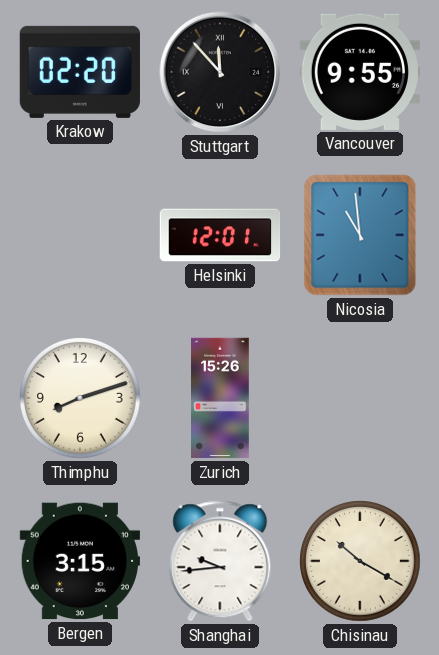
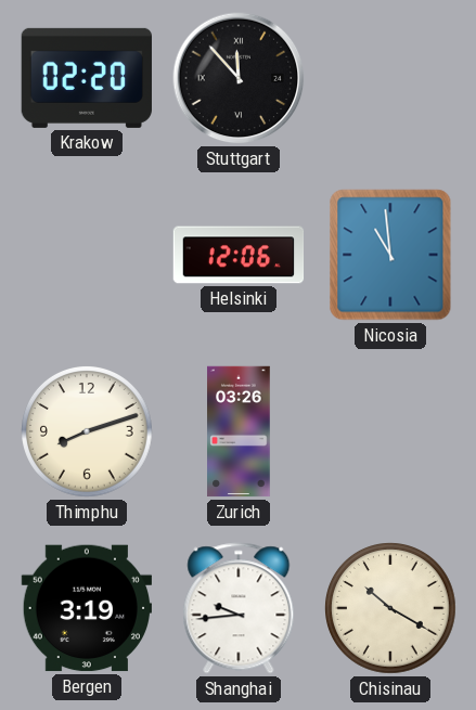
Vancouver: 9:55 -> none (359, 72)
Helsinki: 12:01 -> 12:06 (239, 255)
Zurich: 15:26 -> 03:26 (239, 431)
Bergen: 3:15 -> 3:19 (86, 608)
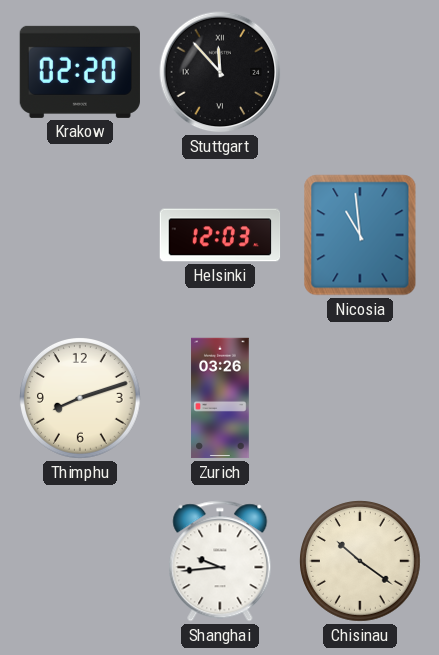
Helsinki: 12:06 -> 12:03 (220, 235)
Bergen: 3:19 -> none (86, 608)
Chisinau: 10:20 -> 10:21 (361, 562)
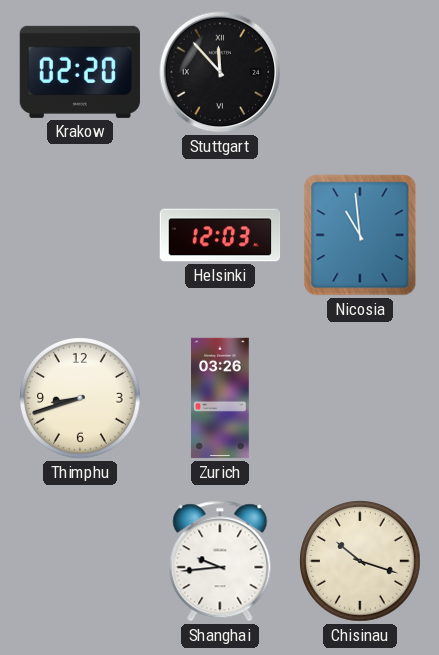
Thimphu: 8:12 -> 8:42 (81, 399)
Chisinau: 10:21 -> 10:18 (361, 562)
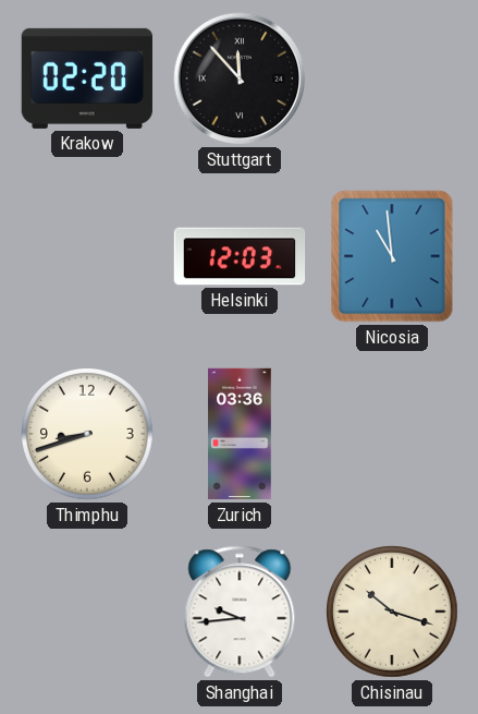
Zurich: 03:26 -> 03:36 (240, 434)
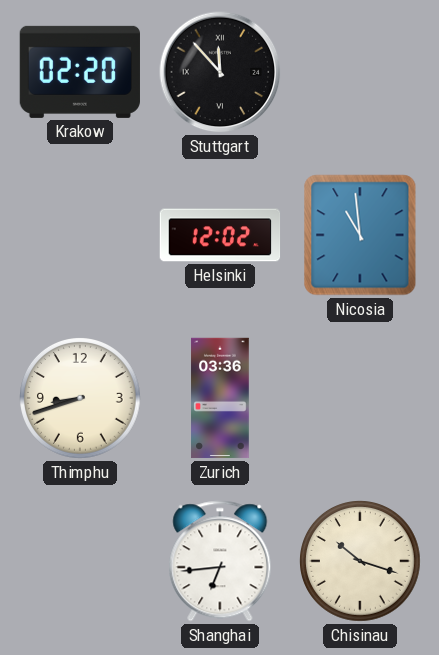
Helsinki: 12:03 -> 12:02 (220, 235)
Shanghai: 9:44 -> 6:44 (220, 561)
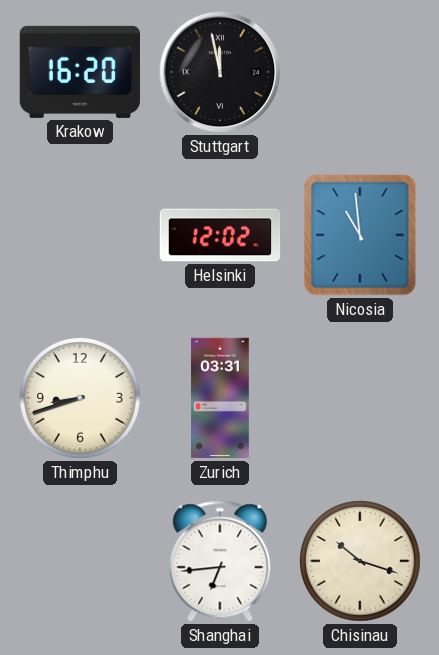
Krakow: 02:20 -> 16:20 (79, 72)
Stuttgart: 11:53 -> 11:58 (220, 72)
Zurich: 03:36 -> 03:31 (220, 398)
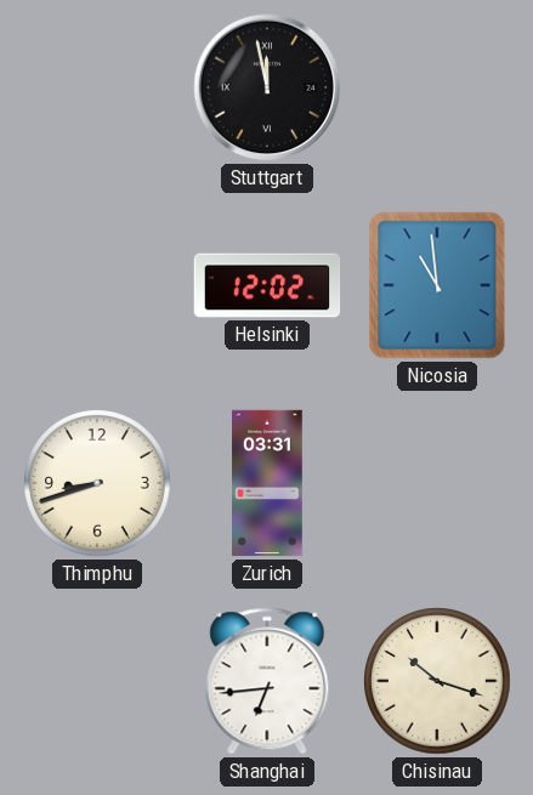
Krakow: 16:20 -> none (79, 72)
